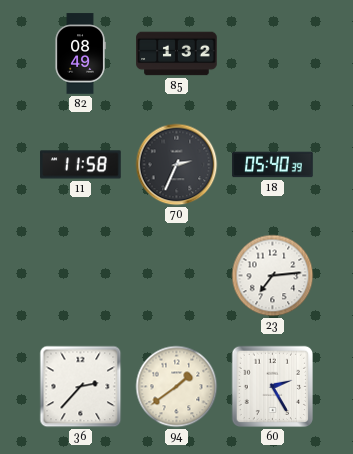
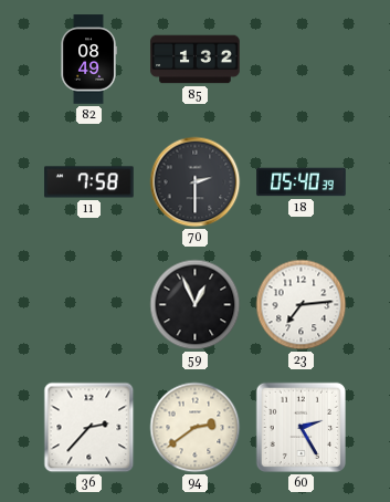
11: 11:58 -> 7:58 (89, 182)
70: 2:34 -> 2:30 (196, 182)
59: none -> 12:56 (196, 305)
94: 1:39 -> 2:39 (196, 428)
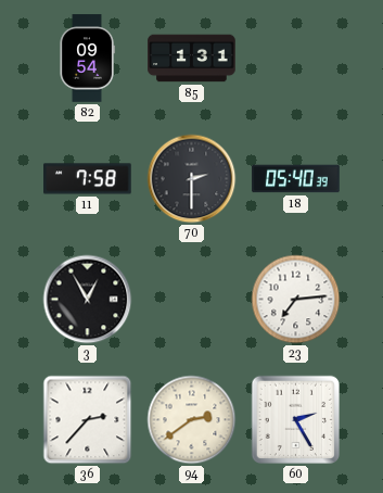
82: 08:49 -> 09:54 (87, 59)
85: 1:32 -> 1:31 (192, 59)
3: none -> 12:55 (88, 300)
59: 12:56 -> none (196, 305)
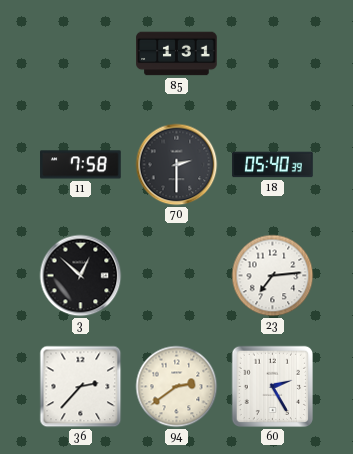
82: 09:54 -> none (87, 59)
3: 12:55 -> 12:52 (81, 276)
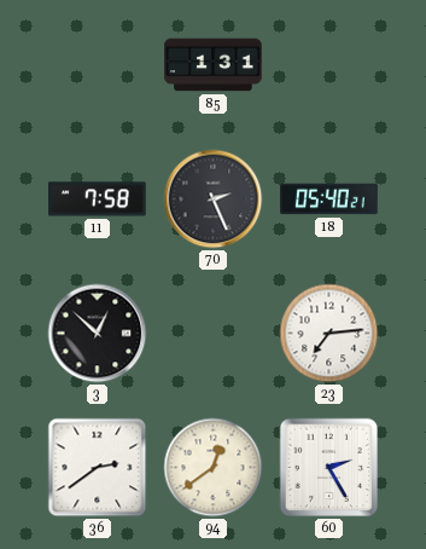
70: 2:30 -> 2:26 (214, 200)
18: 05:40:39 -> 05:40:21 (329, 200)
36: 2:37 -> 2:39 (98, 468)
94: 2:39 -> 12:39 (214, 468)
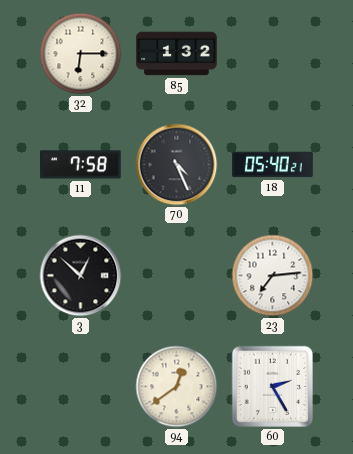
32: none -> 6:15 (81, 54)
85: 1:31 -> 1:32 (177, 54)
70: 2:26 -> 4:26 (177, 165)
36: 2:39 -> none (98, 468)
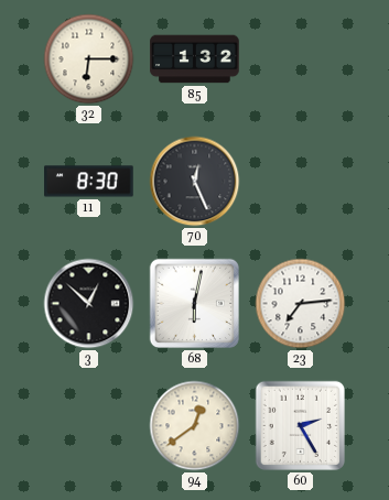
11: 7:58 -> 8:30 (89, 182)
70: 4:26 -> 12:26 (195, 182)
18: 05:40 -> none (273, 165)
68: none -> 6:02 (195, 304)
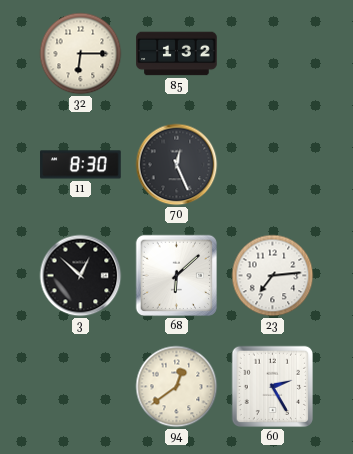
68: 6:02 -> 6:08 (177, 276)
